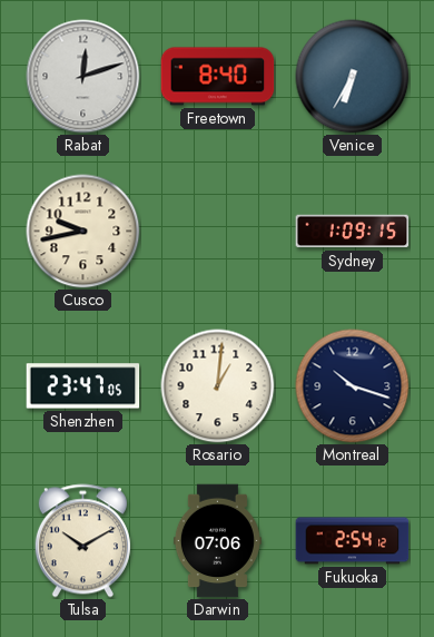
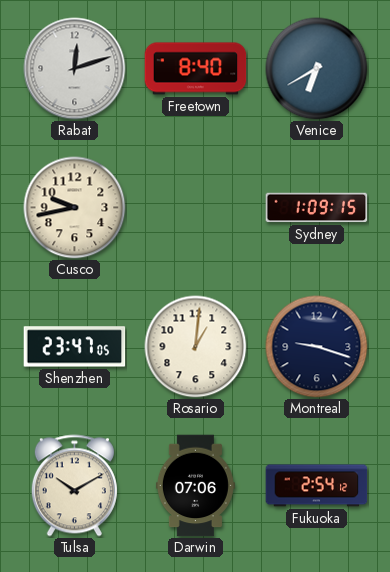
Venice: 6:35 -> 6:40 (317, 69)
Montreal: 10:18 -> 9:18 (317, 347)
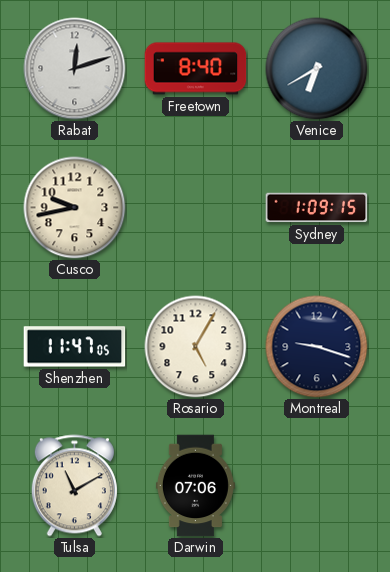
Shenzhen: 23:47 -> 11:47 (75, 347)
Rosario: 1:01 -> 5:05 (196, 347)
Tulsa: 10:10 -> 11:10 (74, 486)
Fukuoka: 2:54 -> none (317, 486)
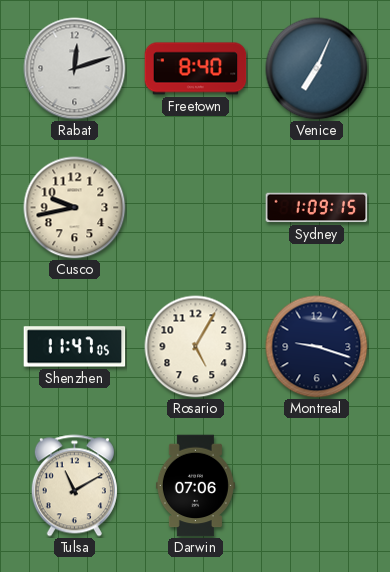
Venice: 6:40 -> 7:04 (317, 69)
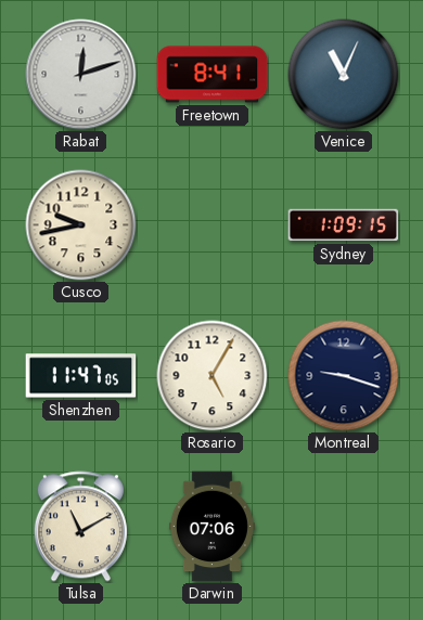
Freetown: 8:40 -> 8:41 (213, 75)
Venice: 7:04 -> 11:04 (344, 75)
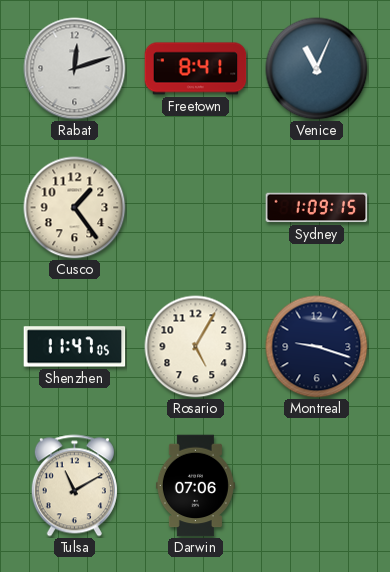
Cusco: 9:43 -> 1:24 (75, 208)
